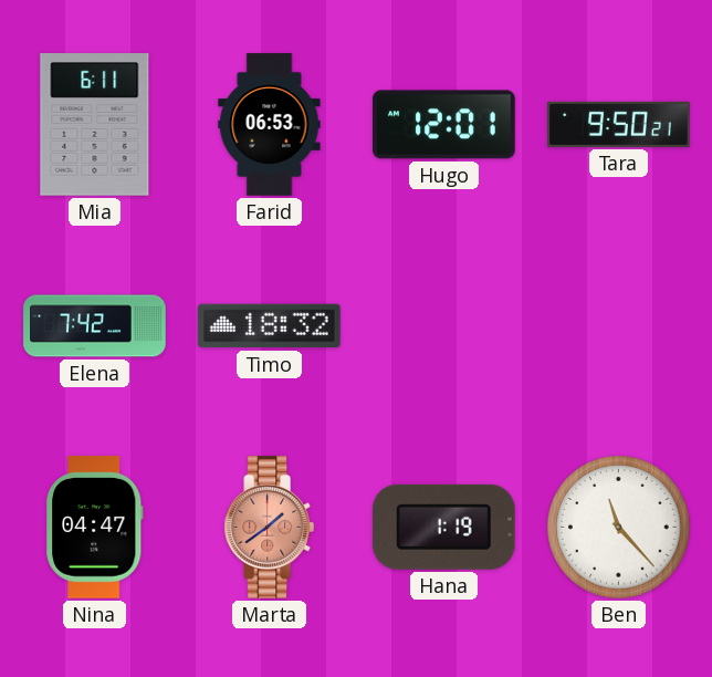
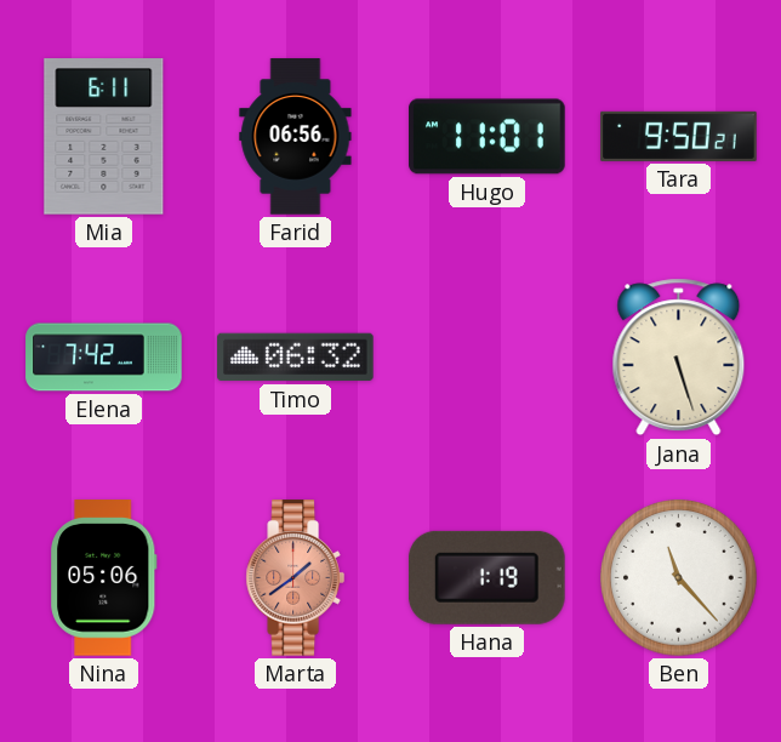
Farid: 06:53 -> 06:56 (296, 137)
Hugo: 12:01 -> 11:01 (488, 137)
Timo: 18:32 -> 06:32 (296, 358)
Jana: none -> 5:27 (679, 358)
Nina: 04:47 -> 05:06 (104, 578)
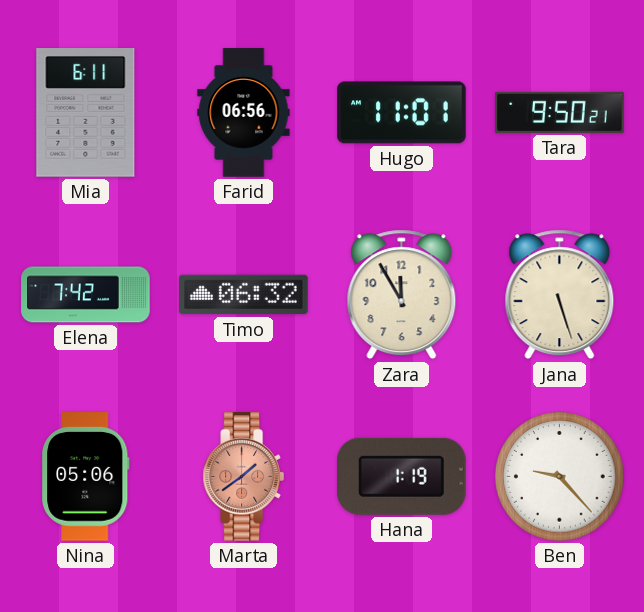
Zara: none -> 11:55 (402, 295)
Ben: 11:23 -> 9:23 (560, 477)
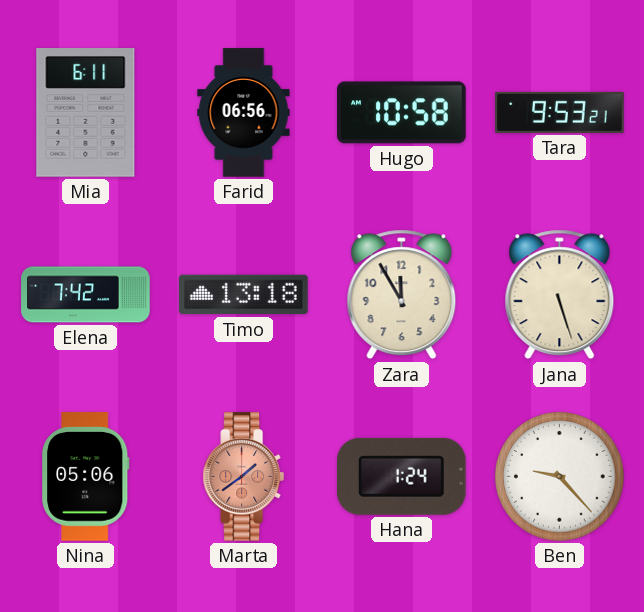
Hugo: 11:01 -> 10:58 (402, 113)
Tara: 9:50 -> 9:53 (560, 112)
Timo: 06:32 -> 13:18 (244, 295)
Hana: 1:19 -> 1:24 (401, 476)
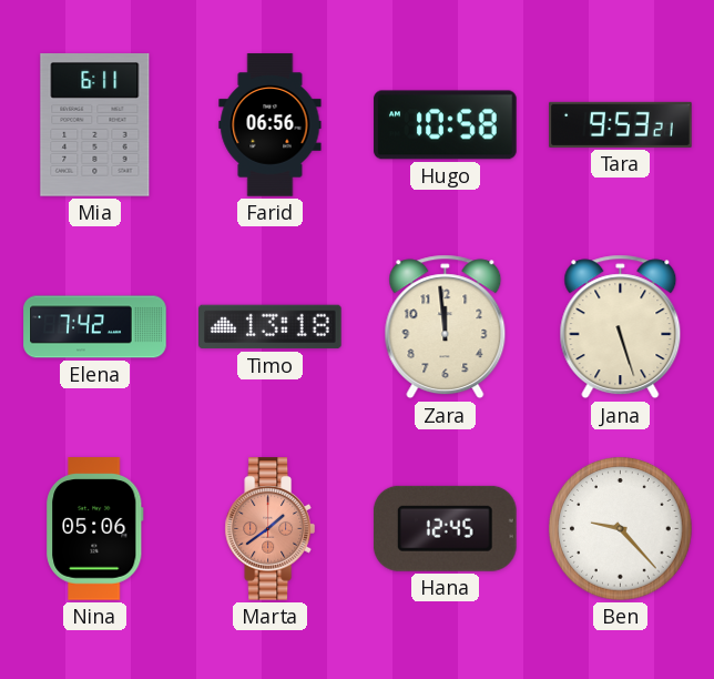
Zara: 11:55 -> 11:59 (446, 327)
Hana: 1:24 -> 12:45 (445, 528)
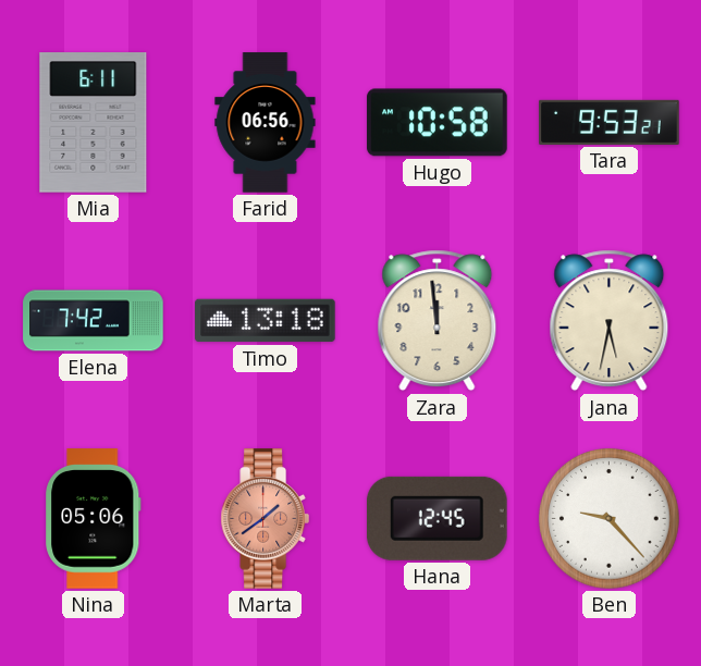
Jana: 5:27 -> 5:32 (610, 321)
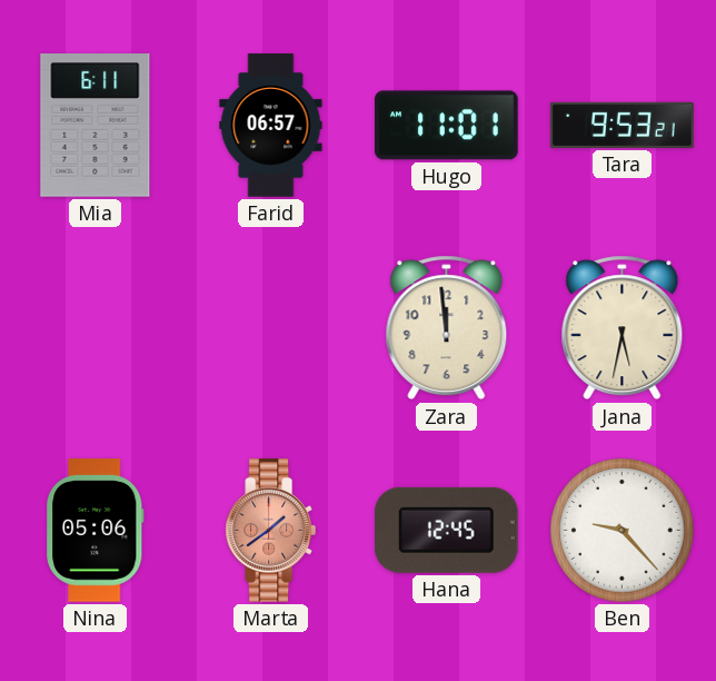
Farid: 06:56 -> 06:57 (271, 126)
Hugo: 10:58 -> 11:01 (447, 126)
Elena: 7:42 -> none (94, 321)
Timo: 13:18 -> none (266, 321)
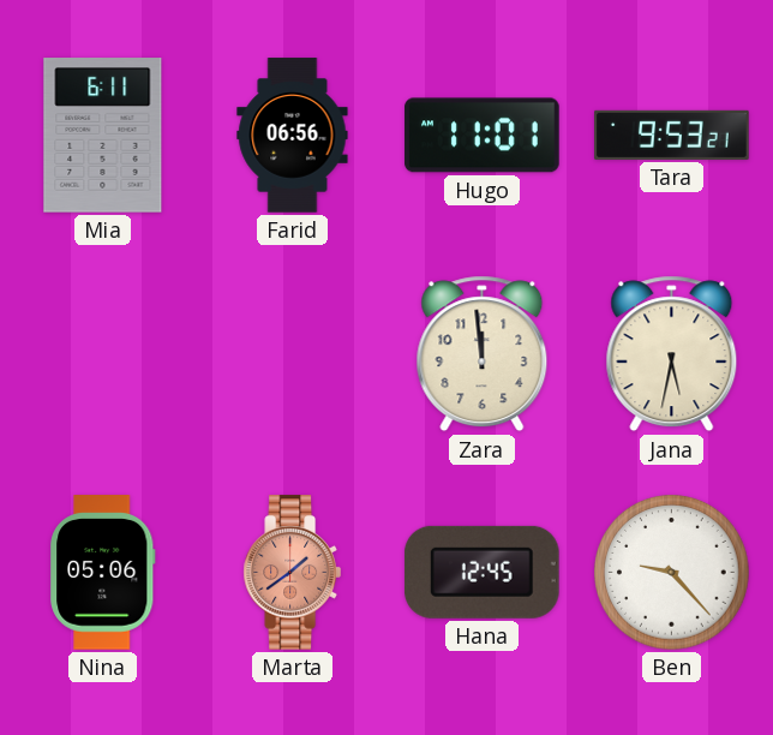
Farid: 06:57 -> 06:56 (293, 136)
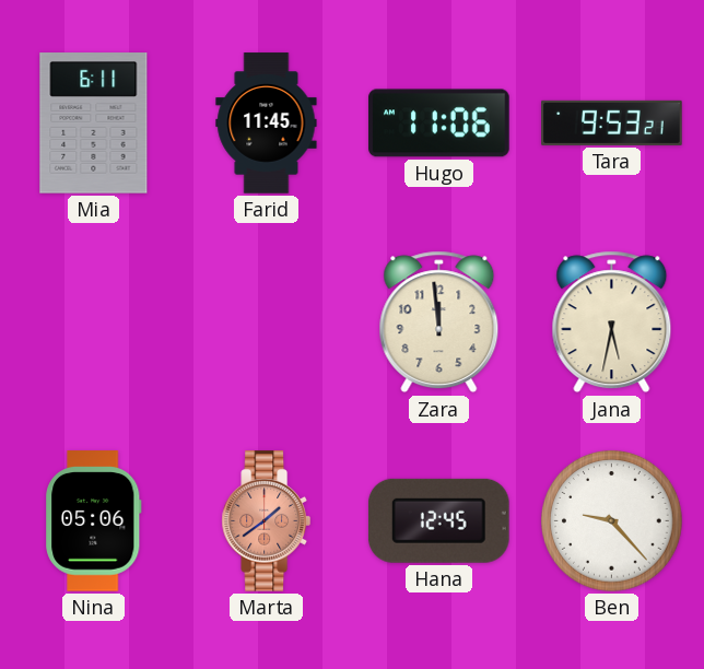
Farid: 06:56 -> 11:45 (267, 124)
Hugo: 11:01 -> 11:06 (439, 124)
